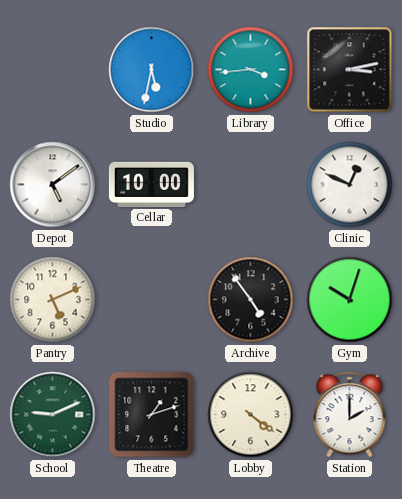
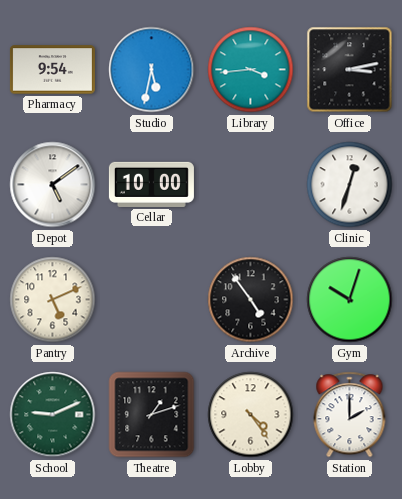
Pharmacy: none -> 9:54 (52, 70)
Clinic: 12:49 -> 12:33 (350, 185)
Lobby: 4:21 -> 4:24 (251, 415)
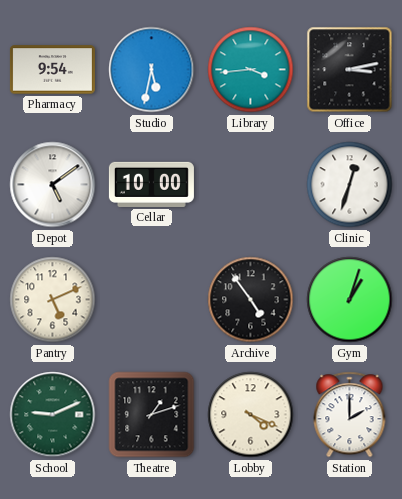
Gym: 10:03 -> 1:03 (350, 300)
Lobby: 4:24 -> 4:19 (251, 415)
